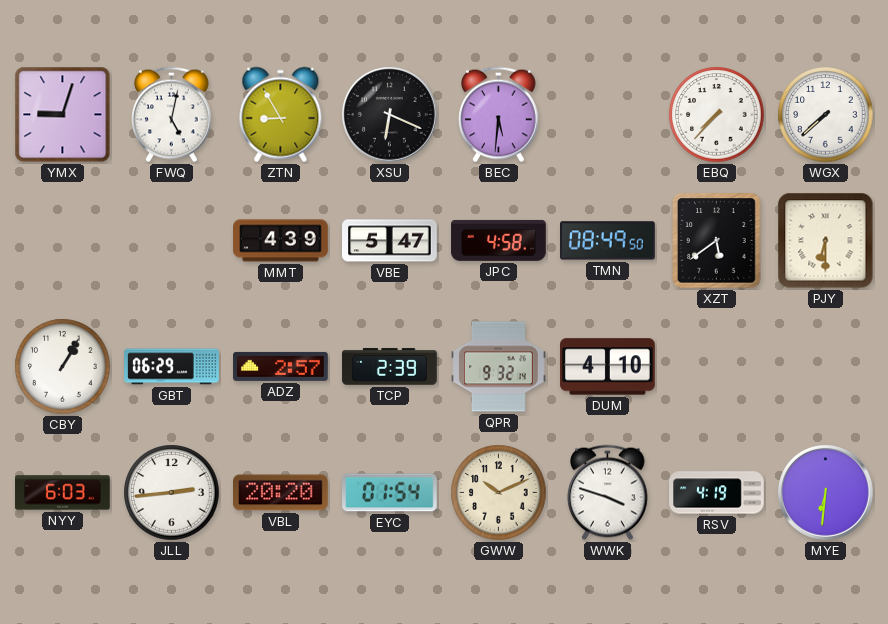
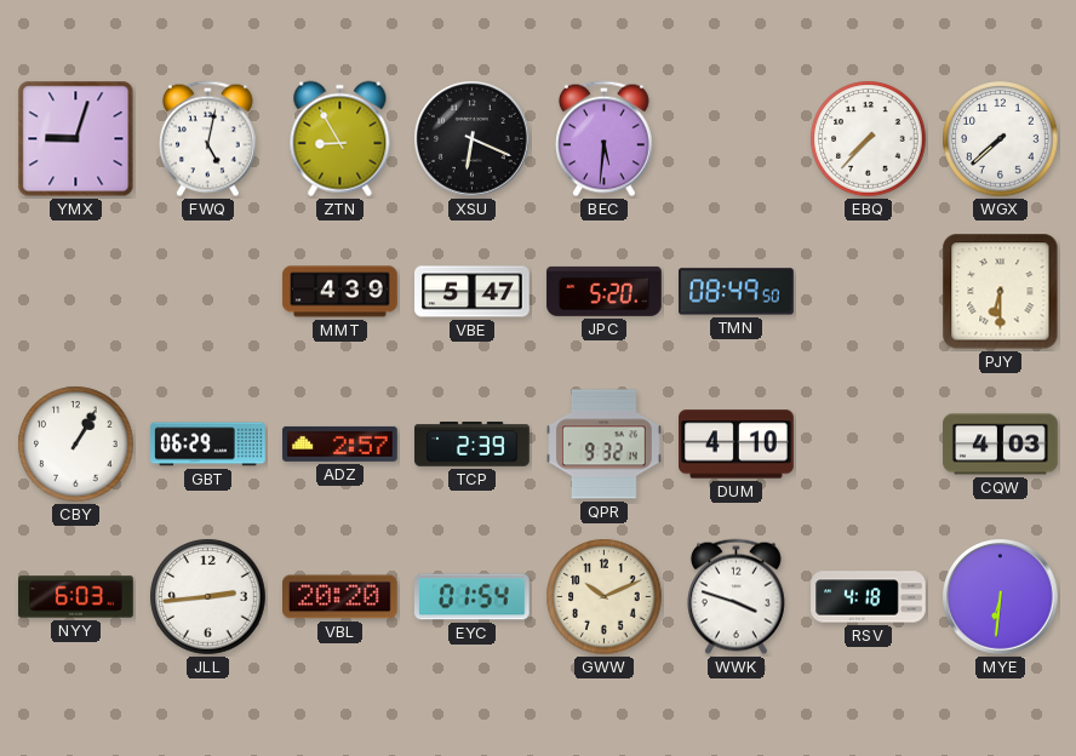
JPC: 4:58 -> 5:20 (605, 291)
XZT: 5:39 -> none (717, 241)
CQW: none -> 4:03 (1001, 445)
RSV: 4:19 -> 4:18 (869, 597)
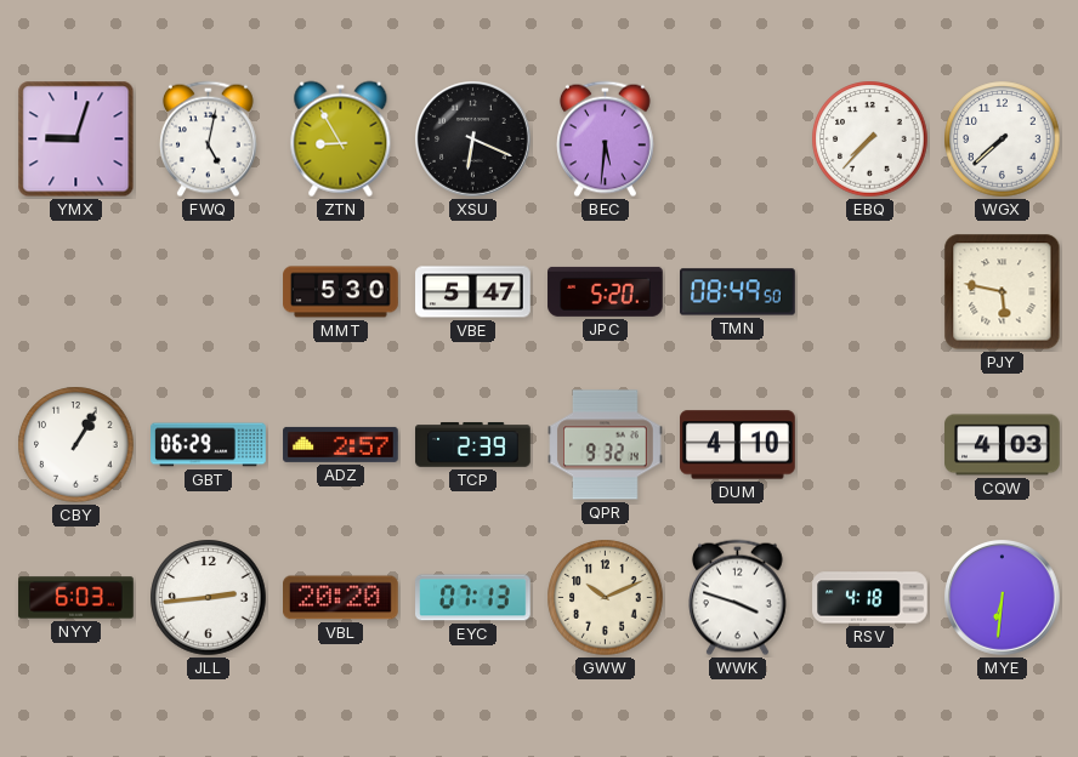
MMT: 4:39 -> 5:30 (341, 292)
PJY: 6:30 -> 5:47 (1003, 292)
EYC: 01:54 -> 07:13 (473, 598)
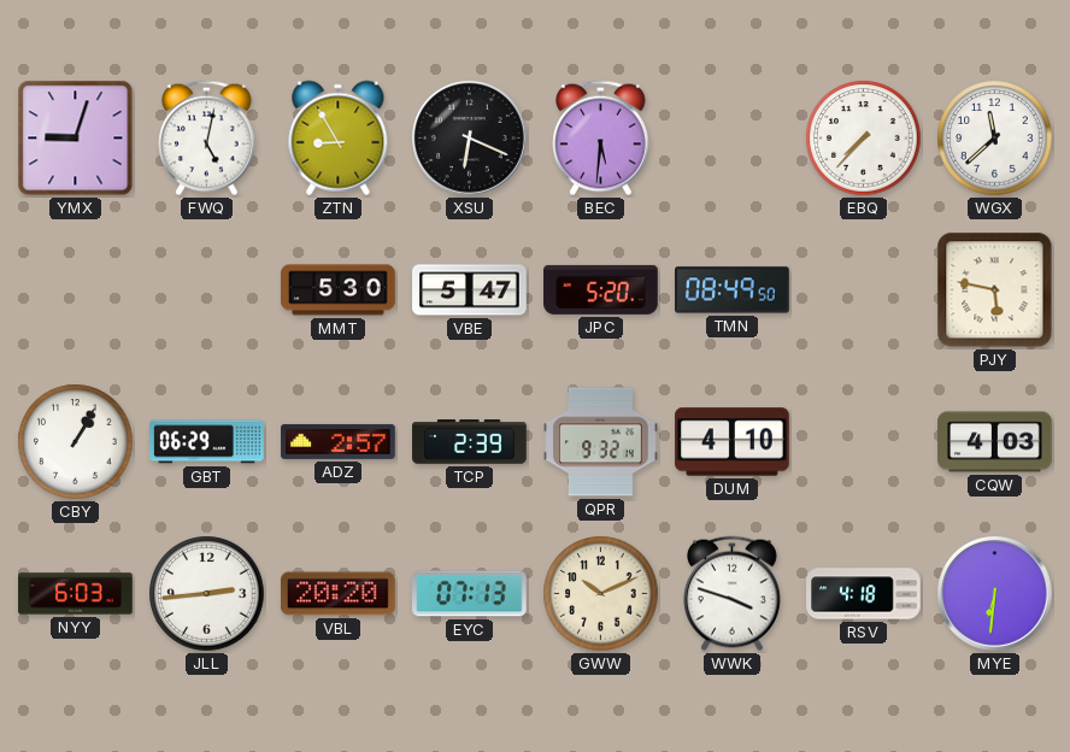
WGX: 7:38 -> 11:38 (995, 139)
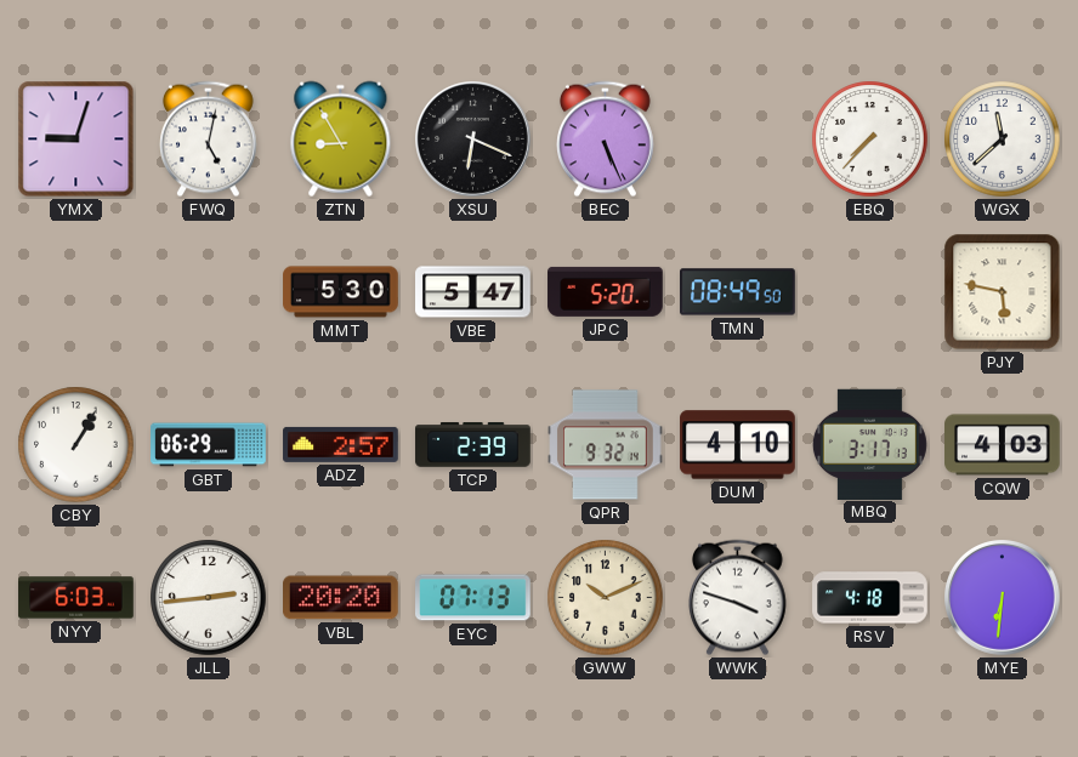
BEC: 5:31 -> 5:26 (606, 140)
MBQ: none -> 3:17 (869, 444)
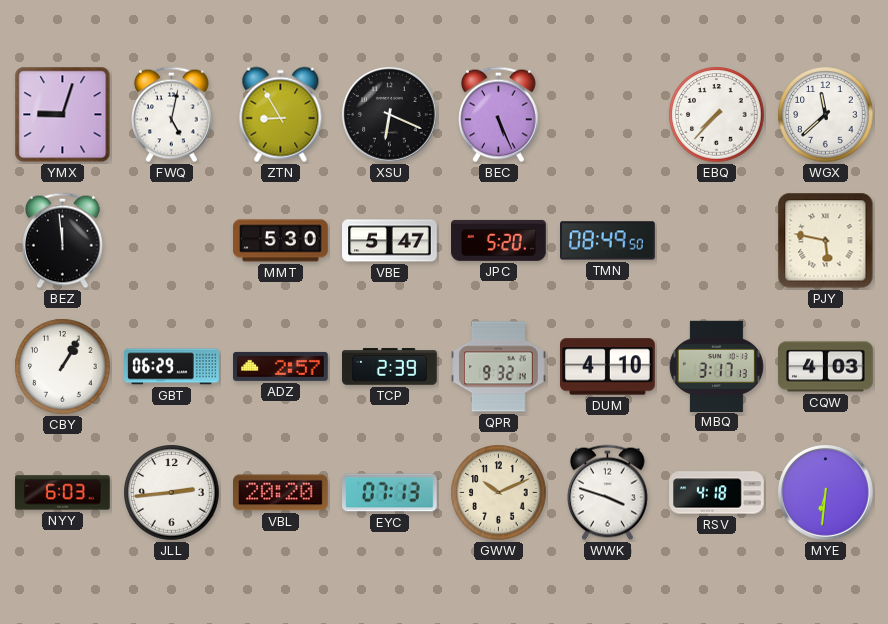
BEZ: none -> 11:59 (63, 241)
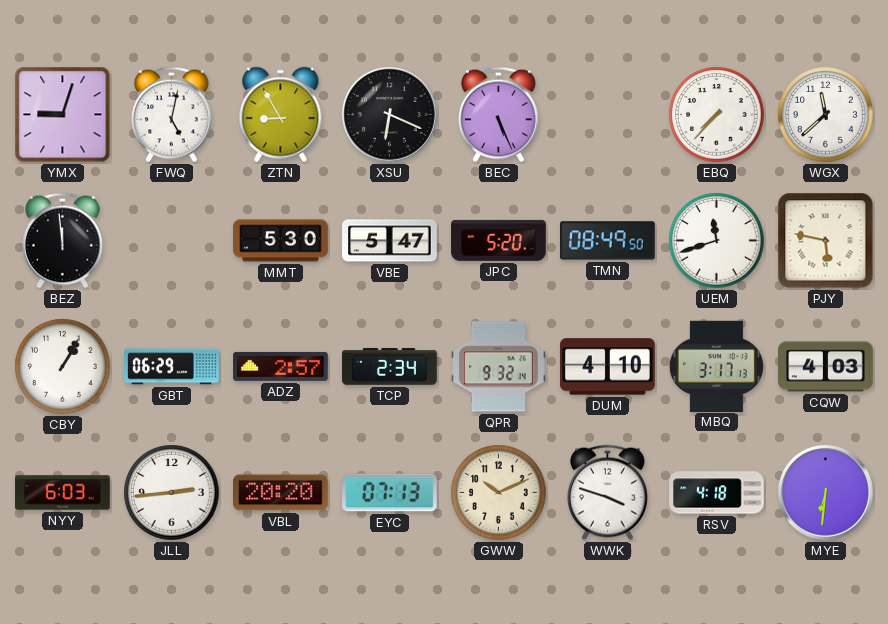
UEM: none -> 11:42 (717, 241)
TCP: 2:39 -> 2:34 (390, 367)
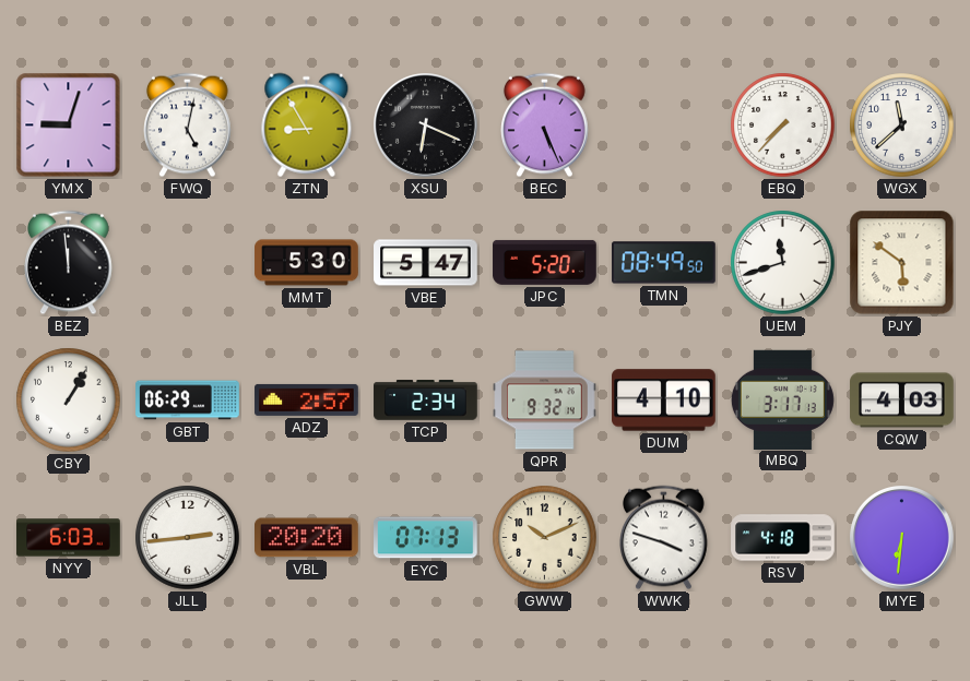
PJY: 5:47 -> 5:51 (902, 263)
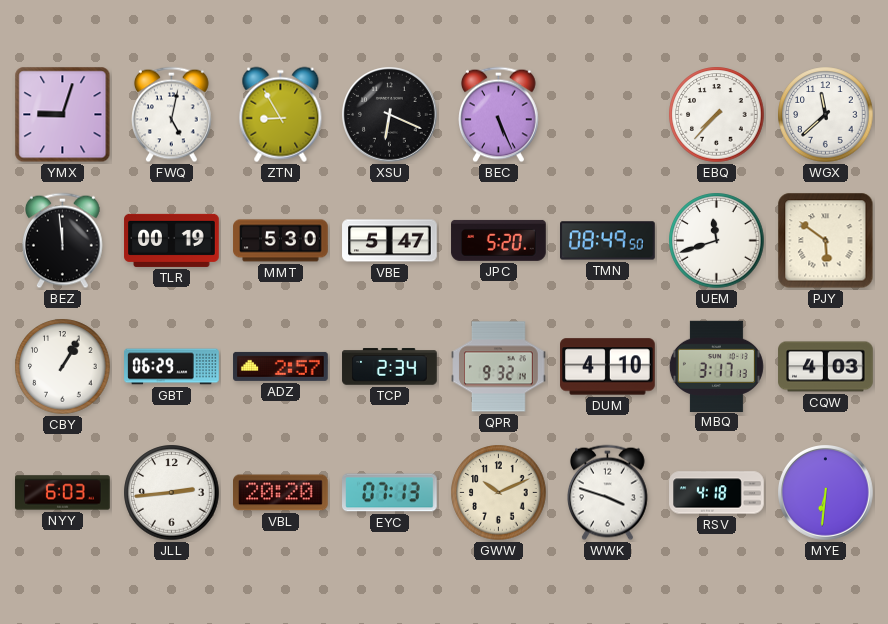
TLR: none -> 00:19 (172, 240)
